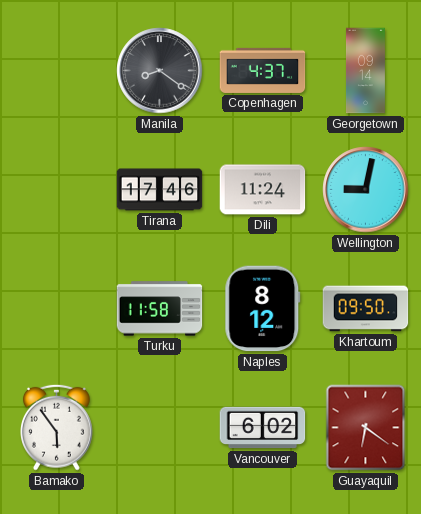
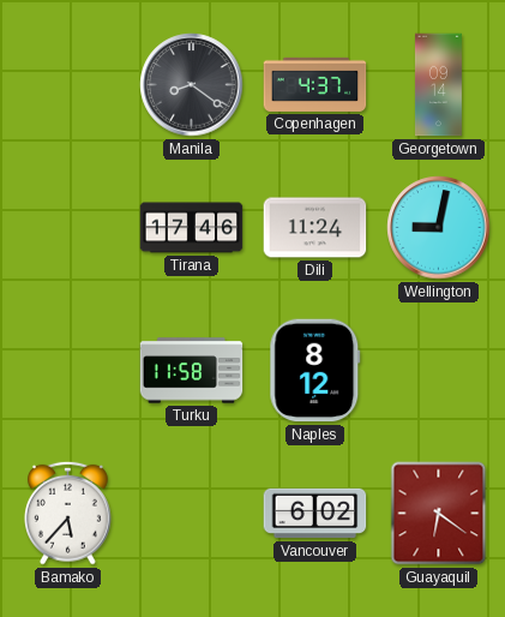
Khartoum: 09:50 -> none (366, 309)
Bamako: 5:54 -> 5:37 (68, 513)
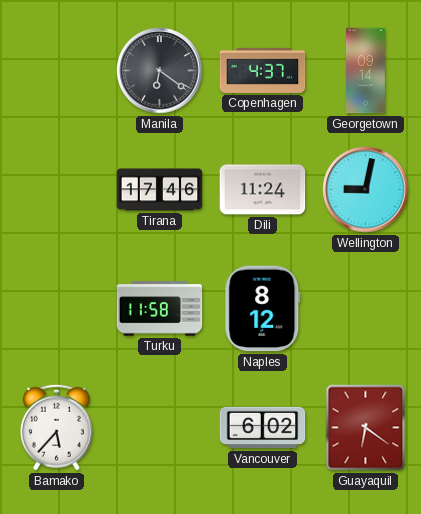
Manila: 8:21 -> 6:21 (160, 71)
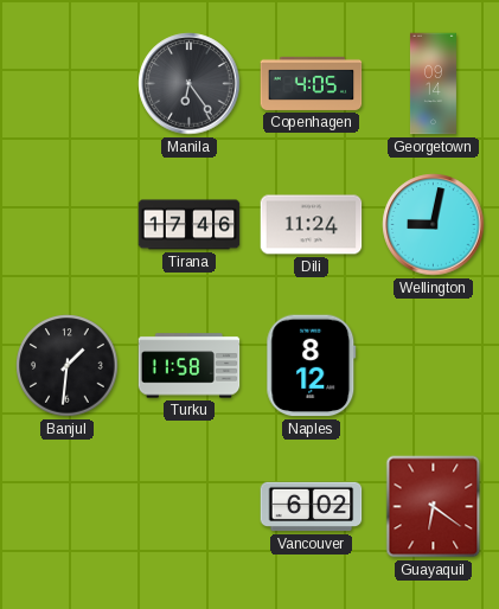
Manila: 6:21 -> 6:24 (190, 84)
Copenhagen: 4:37 -> 4:05 (312, 83)
Banjul: none -> 1:31 (68, 366)
Bamako: 5:37 -> none (57, 427)
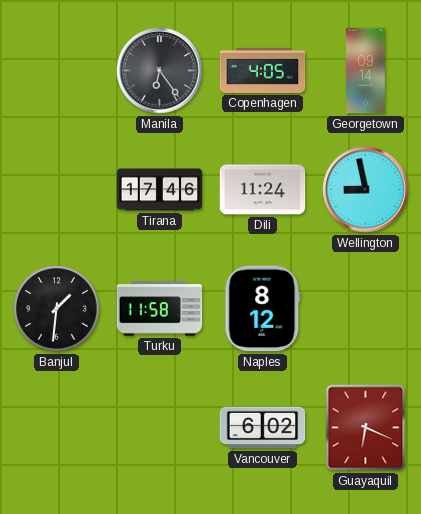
Wellington: 9:02 -> 8:58 (366, 190)
Guayaquil: 6:21 -> 6:19 (366, 428)
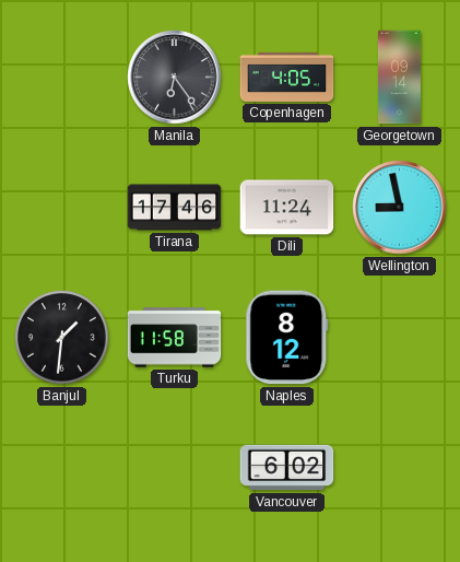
Guayaquil: 6:19 -> none (366, 428)
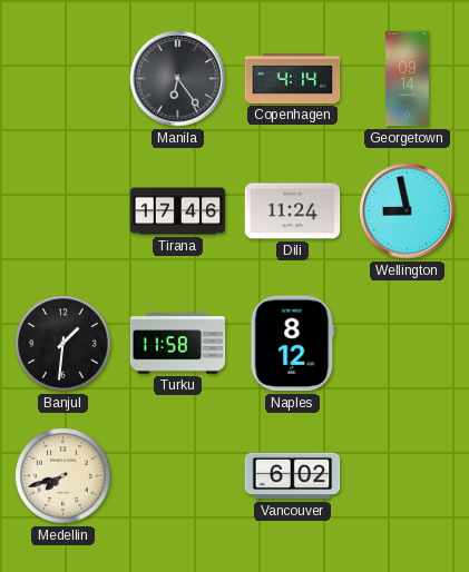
Copenhagen: 4:05 -> 4:14 (293, 78)
Medellin: none -> 7:42 (63, 476)
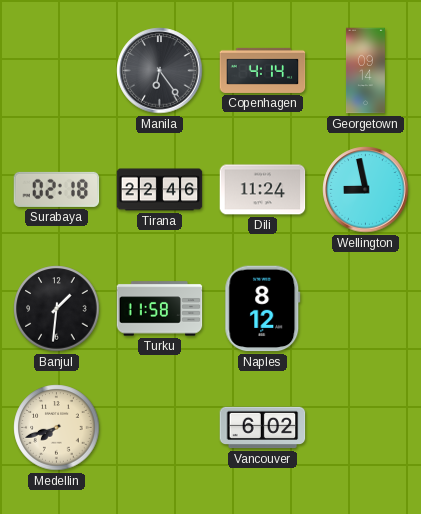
Surabaya: none -> 02:18 (57, 189)
Tirana: 17:46 -> 22:46 (160, 190)
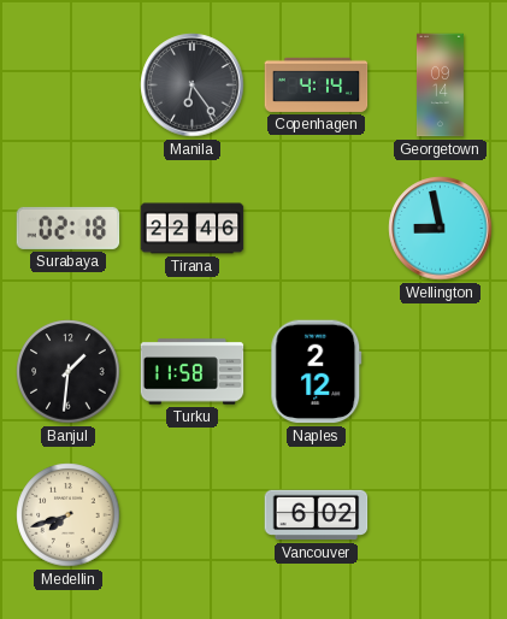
Dili: 11:24 -> none (263, 190)
Naples: 8:12 -> 2:12 (317, 372)
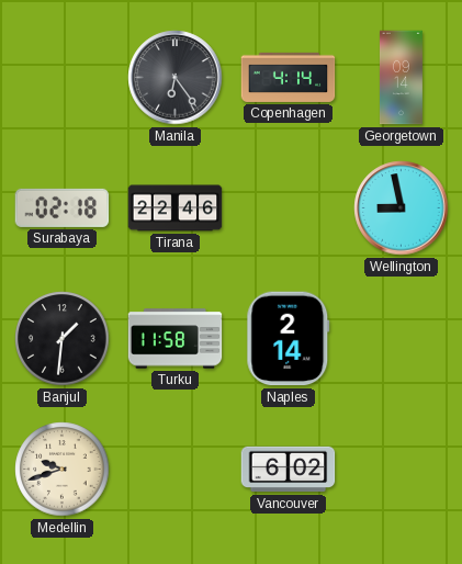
Naples: 2:12 -> 2:14 (289, 339)
Medellin: 7:42 -> 9:42 (63, 470)
